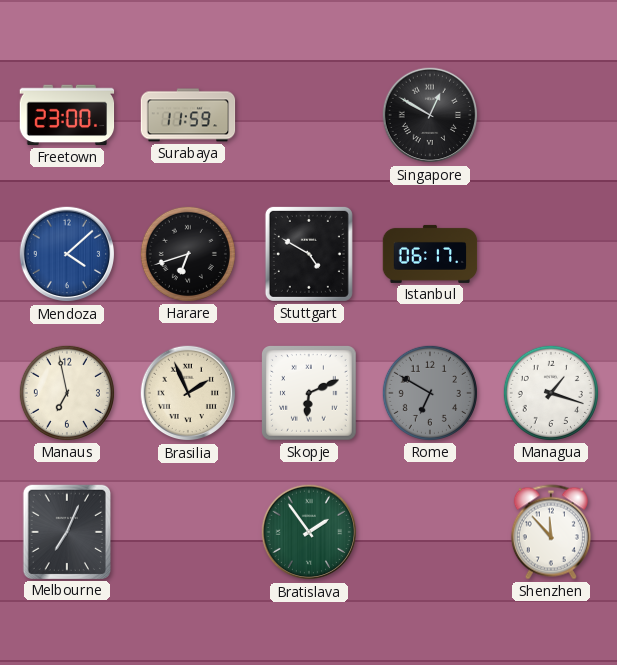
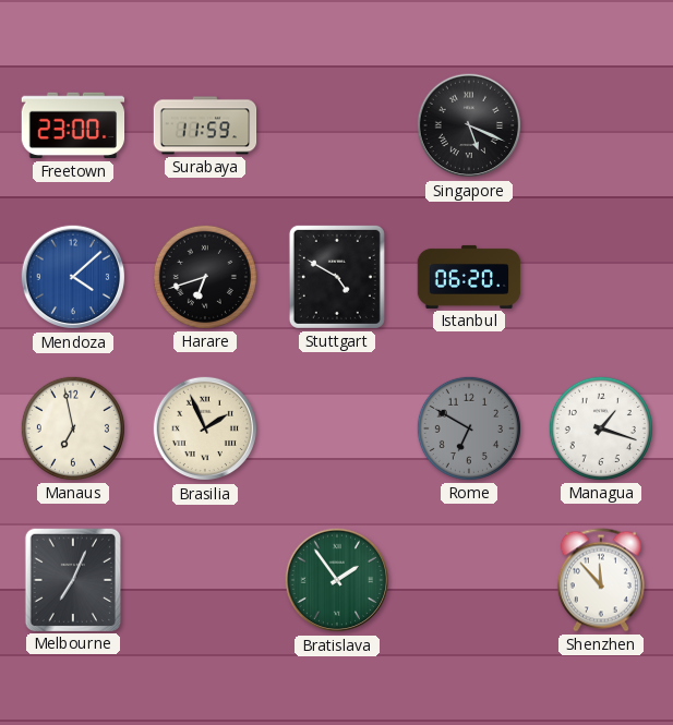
Singapore: 12:50 -> 5:19 (469, 125)
Istanbul: 06:17 -> 06:20 (469, 277)
Skopje: 6:11 -> none (310, 394)
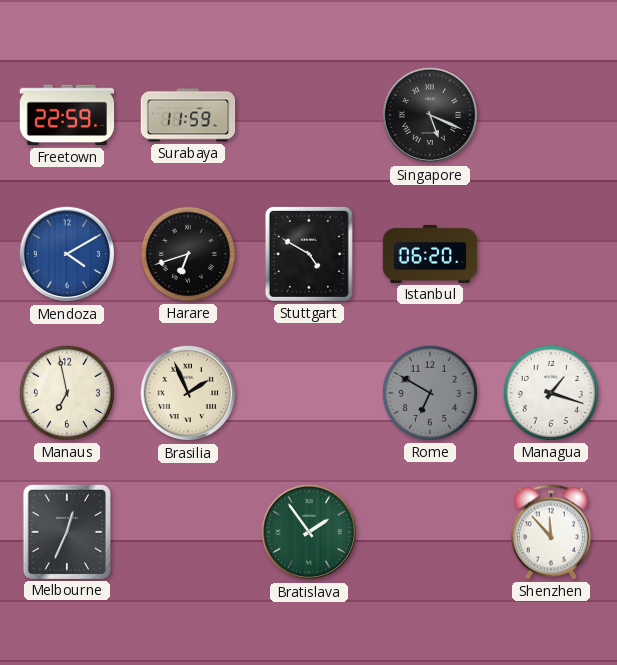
Freetown: 23:00 -> 22:59 (67, 115)
Mendoza: 4:08 -> 4:10 (67, 254)
Melbourne: 7:04 -> 12:34 (66, 531)
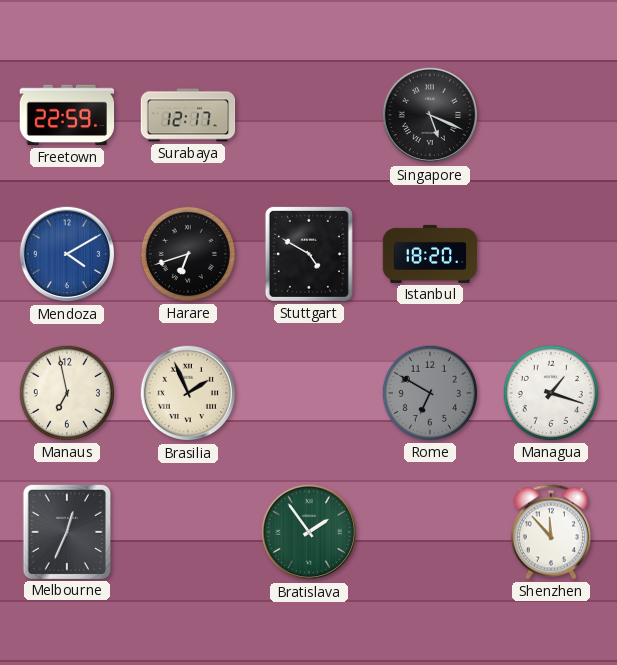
Surabaya: 11:59 -> 12:17 (188, 115)
Istanbul: 06:20 -> 18:20 (430, 254)
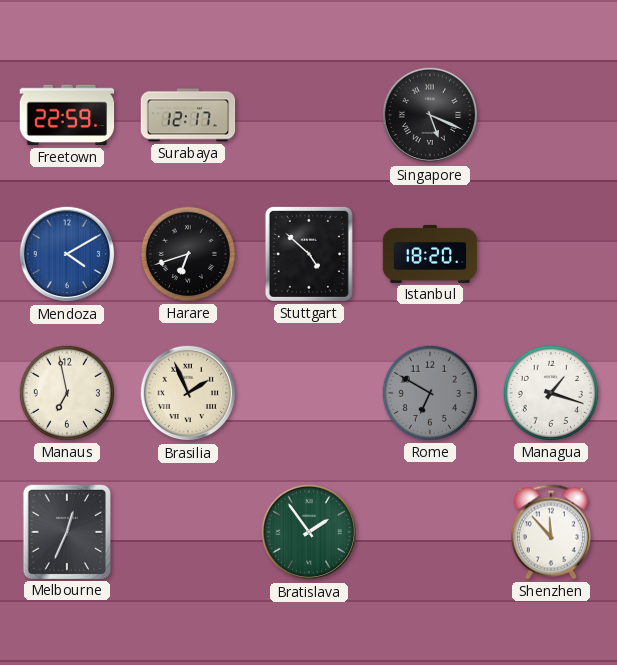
Stuttgart: 4:50 -> 4:52 (309, 254)
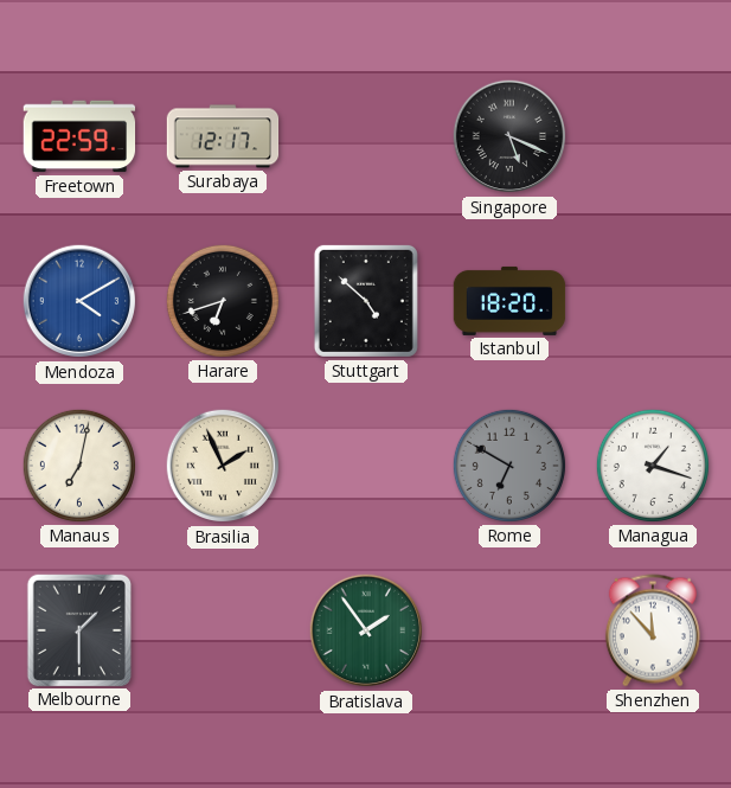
Manaus: 6:58 -> 7:02 (79, 466)
Melbourne: 12:34 -> 1:30 (78, 629)
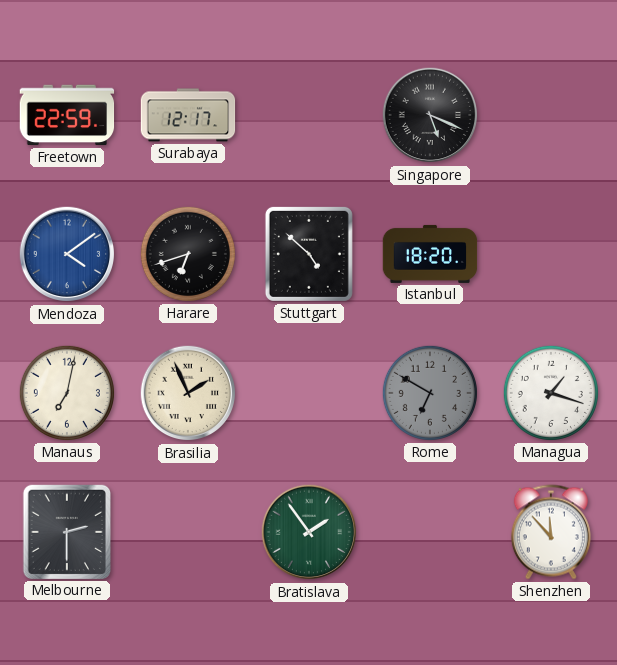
Mendoza: 4:10 -> 4:09 (67, 254)
Melbourne: 1:30 -> 2:30 (66, 531)
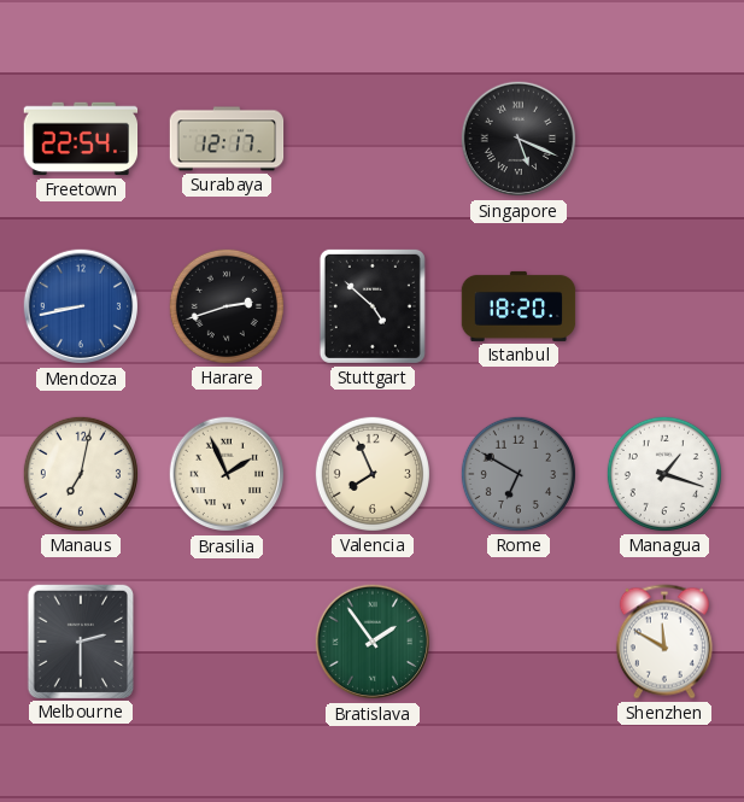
Freetown: 22:59 -> 22:54 (81, 139)
Mendoza: 4:09 -> 8:43 (81, 306)
Harare: 6:42 -> 2:42 (227, 306)
Valencia: none -> 7:56 (373, 474)
Shenzhen: 11:53 -> 11:50 (664, 642)
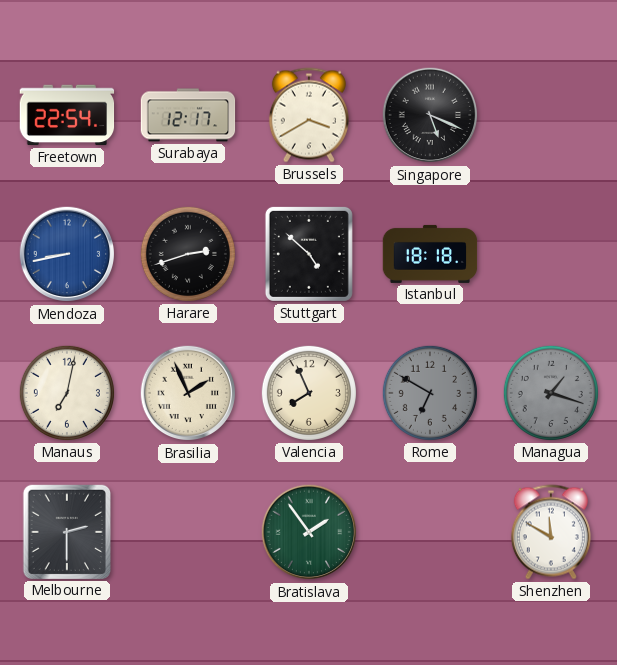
Brussels: none -> 3:40 (309, 115)
Istanbul: 18:20 -> 18:18 (430, 254)
Managua dial: white -> grey (551, 393)
